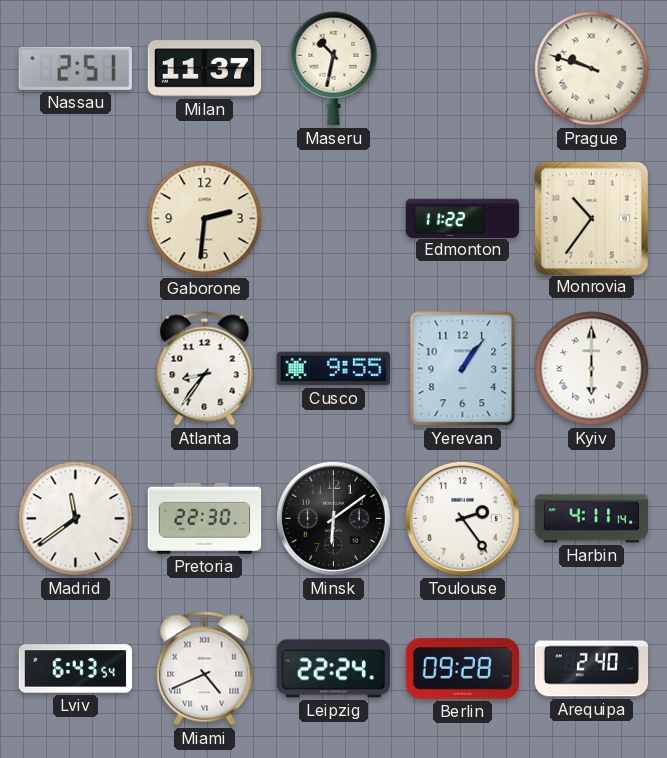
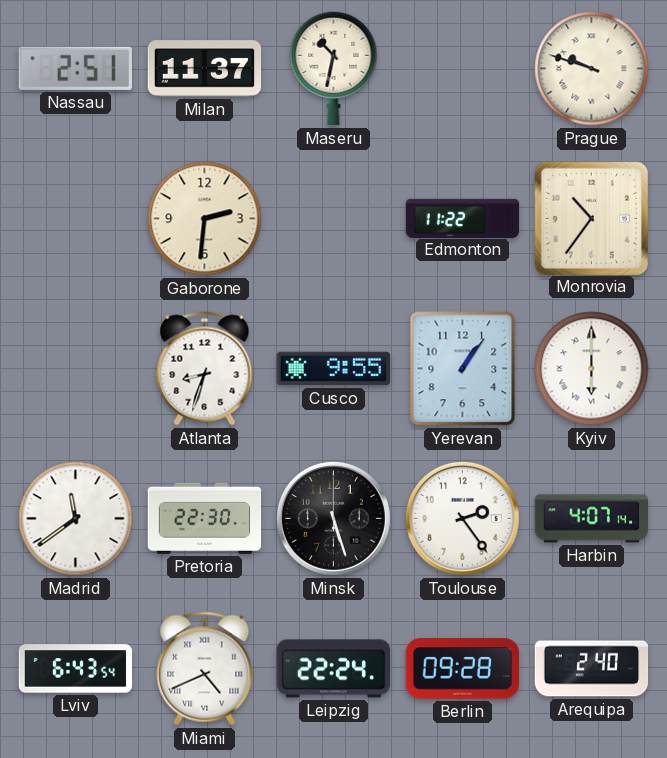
Atlanta: 8:36 -> 8:33 (205, 369)
Minsk: 6:09 -> 5:27 (333, 518)
Harbin: 4:11 -> 4:07 (592, 519)
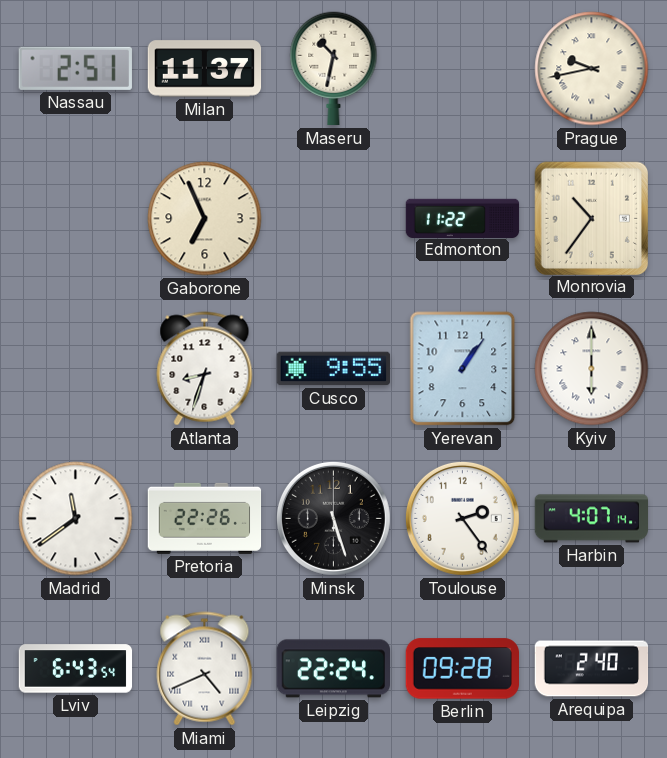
Prague: 9:48 -> 9:43 (592, 69)
Gaborone: 2:31 -> 6:56 (205, 219)
Pretoria: 22:30 -> 22:26 (205, 518)
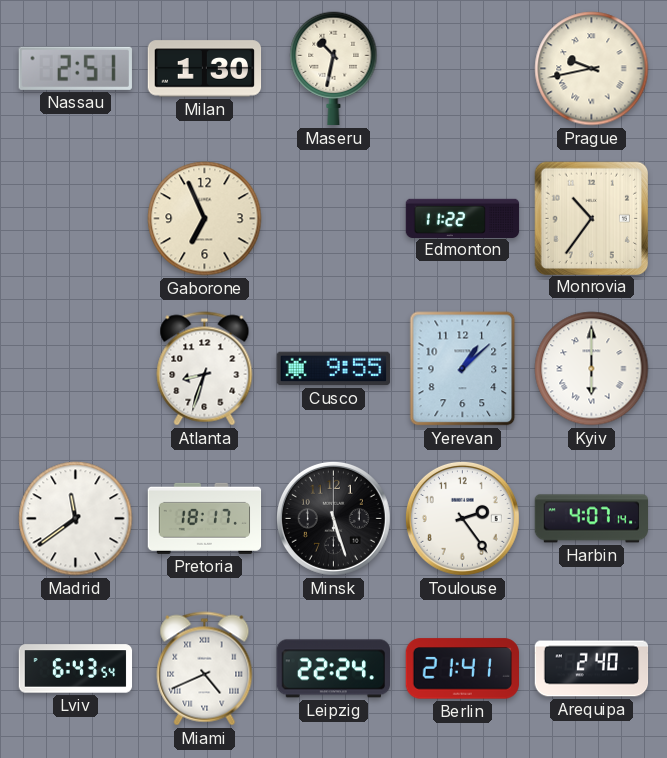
Milan: 11:37 -> 1:30 (205, 69)
Yerevan: 1:06 -> 1:08 (463, 369)
Pretoria: 22:26 -> 18:17 (205, 518)
Berlin: 09:28 -> 21:41 (462, 669)
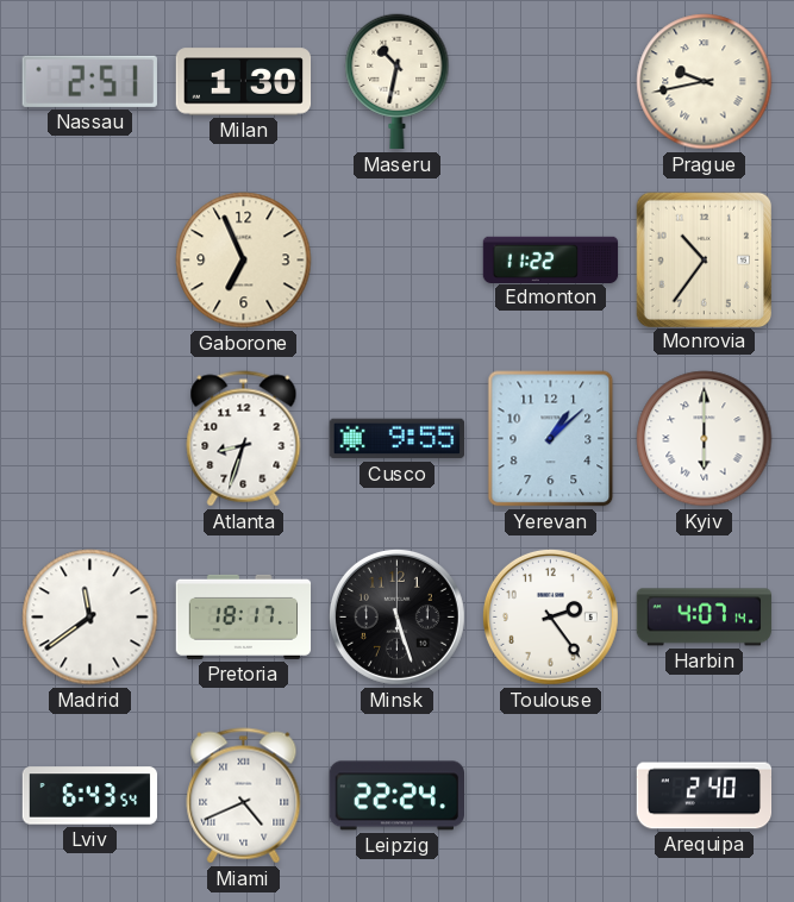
Berlin: 21:41 -> none (462, 669)
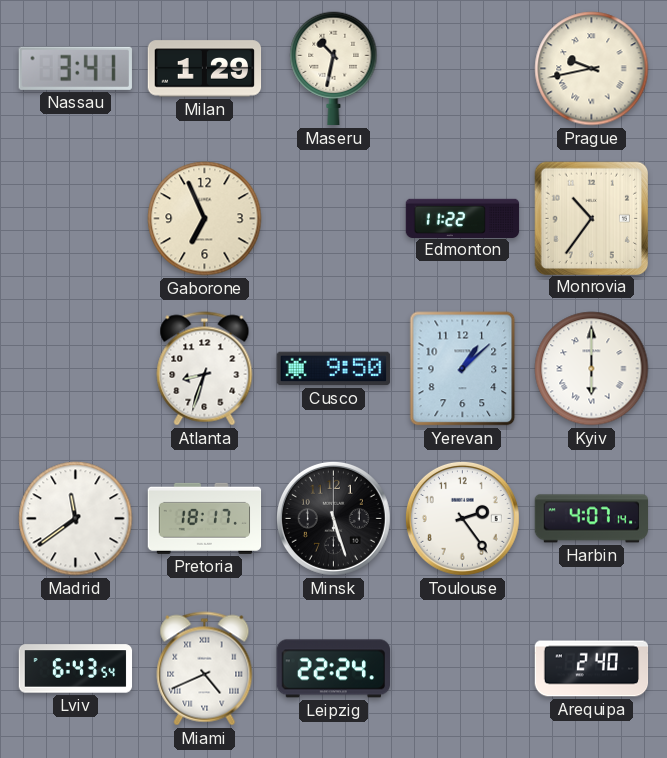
Nassau: 2:51 -> 3:41 (75, 68)
Milan: 1:30 -> 1:29 (205, 69)
Cusco: 9:55 -> 9:50 (334, 369)
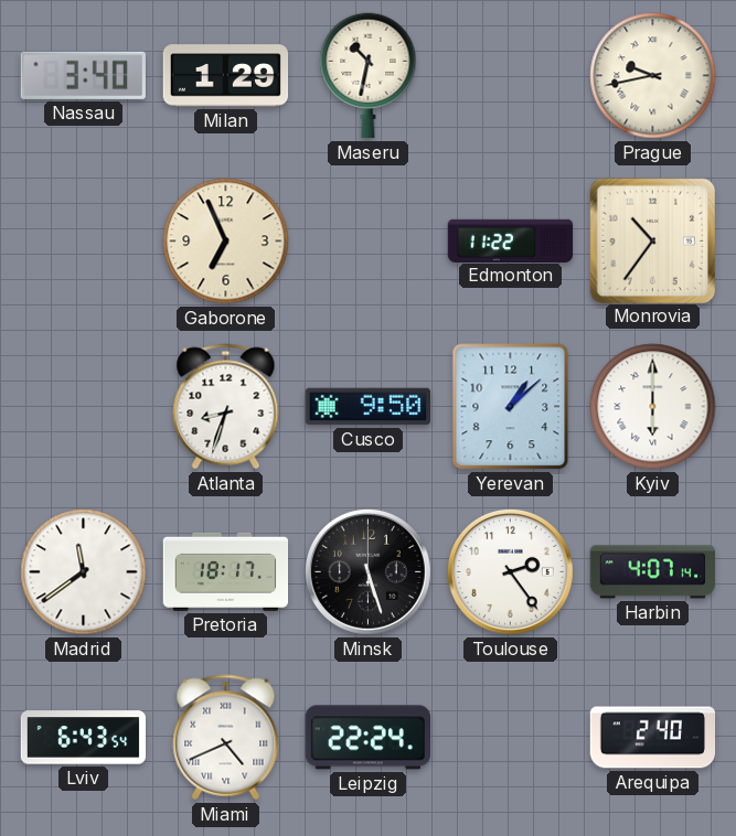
Nassau: 3:41 -> 3:40 (83, 75)
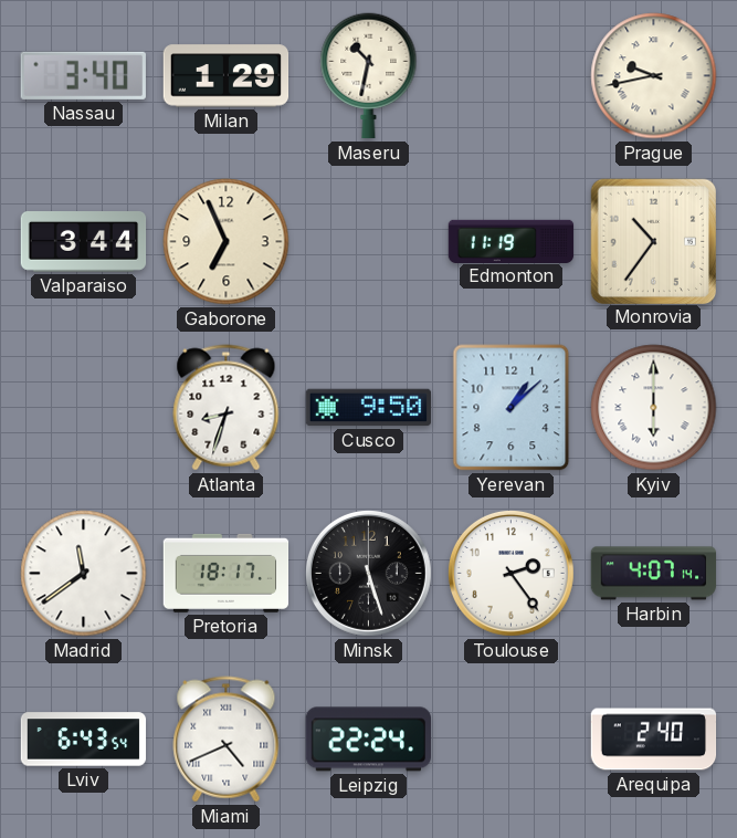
Valparaiso: none -> 3:44 (84, 242)
Edmonton: 11:22 -> 11:19 (512, 241)
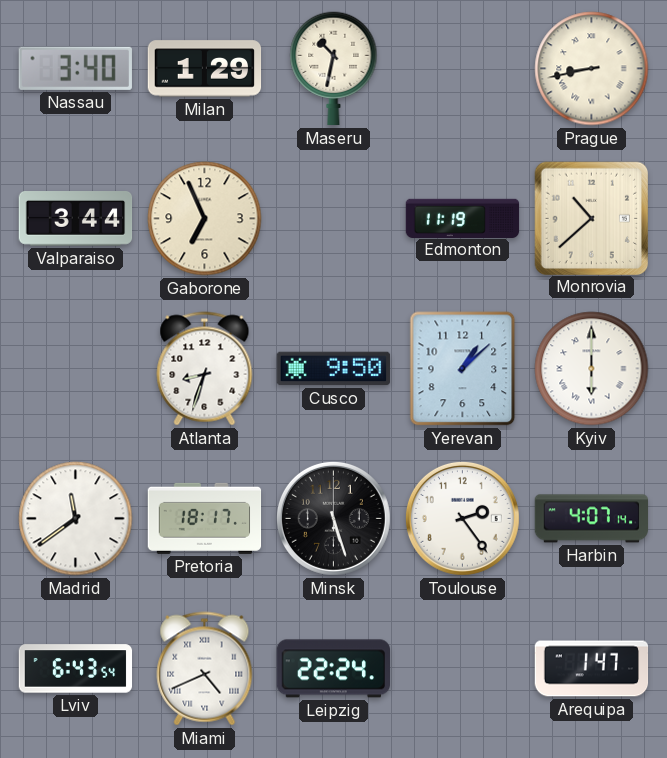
Prague: 9:43 -> 8:43 (592, 69)
Monrovia: 10:36 -> 10:38 (591, 218)
Arequipa: 2:40 -> 1:47 (592, 669)
